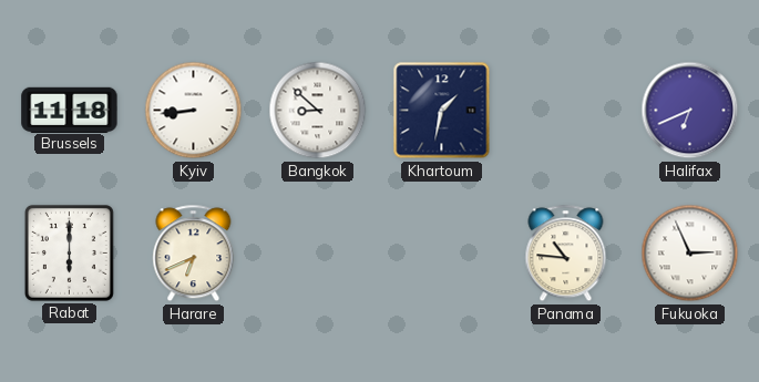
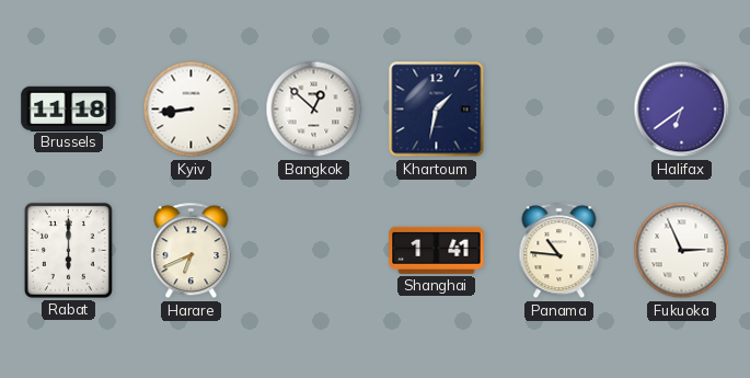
Bangkok: 8:52 -> 12:52 (314, 110)
Halifax: 6:41 -> 6:39 (682, 110)
Shanghai: none -> 1:41 (437, 250)
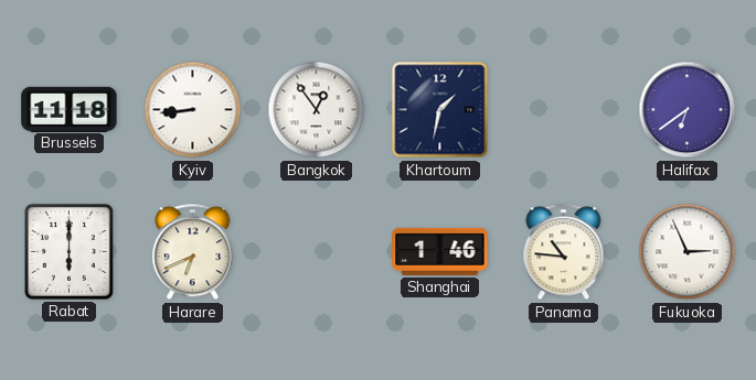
Bangkok: 12:52 -> 12:54 (317, 110)
Shanghai: 1:41 -> 1:46 (440, 251)
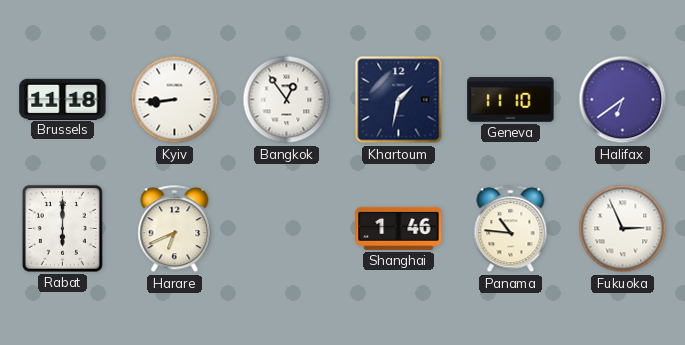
Geneva: none -> 11:10 (511, 100)
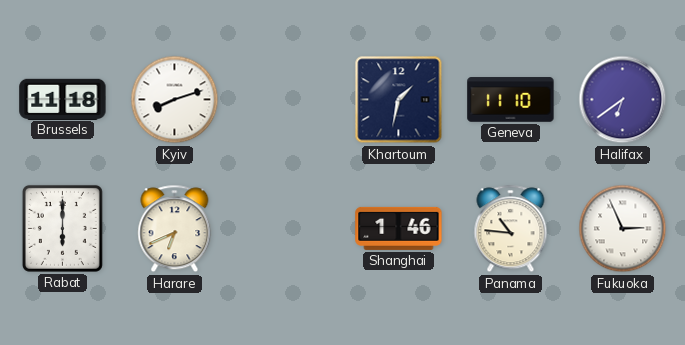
Kyiv: 8:44 -> 8:12 (175, 100)
Bangkok: 12:54 -> none (287, 100)
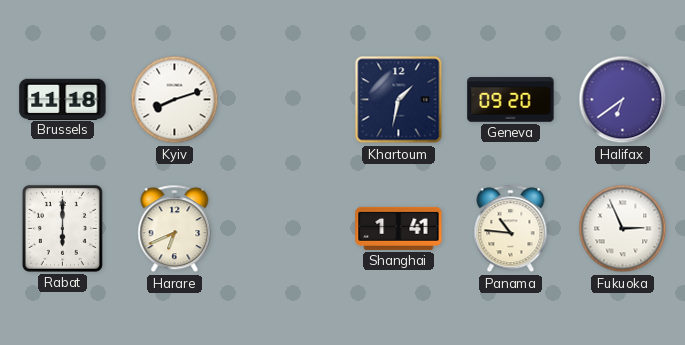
Geneva: 11:10 -> 09:20 (511, 100)
Shanghai: 1:46 -> 1:41 (399, 228)
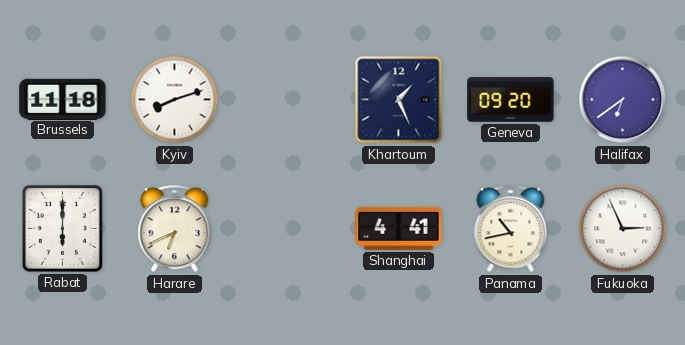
Khartoum: 1:32 -> 1:26 (399, 100)
Shanghai: 1:41 -> 4:41 (399, 228)
Panama: 10:46 -> 10:43 (511, 229)
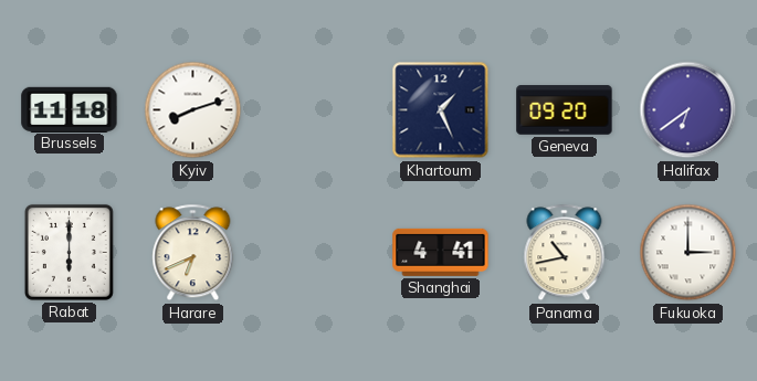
Fukuoka: 2:56 -> 3:00 (688, 253)
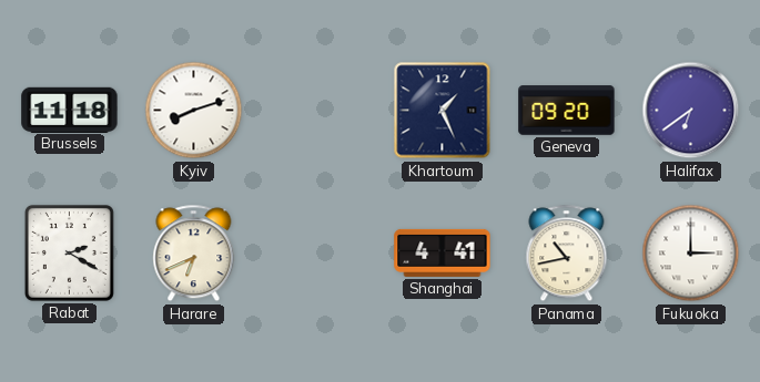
Rabat: 6:00 -> 2:20 (69, 252)
